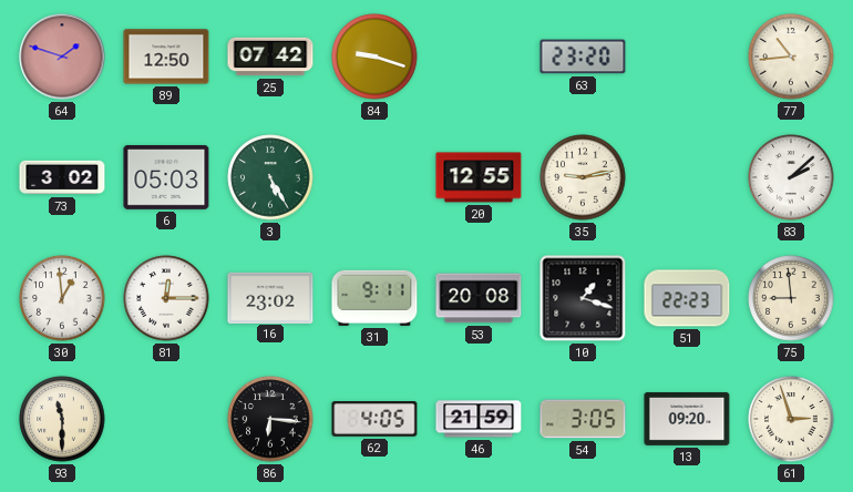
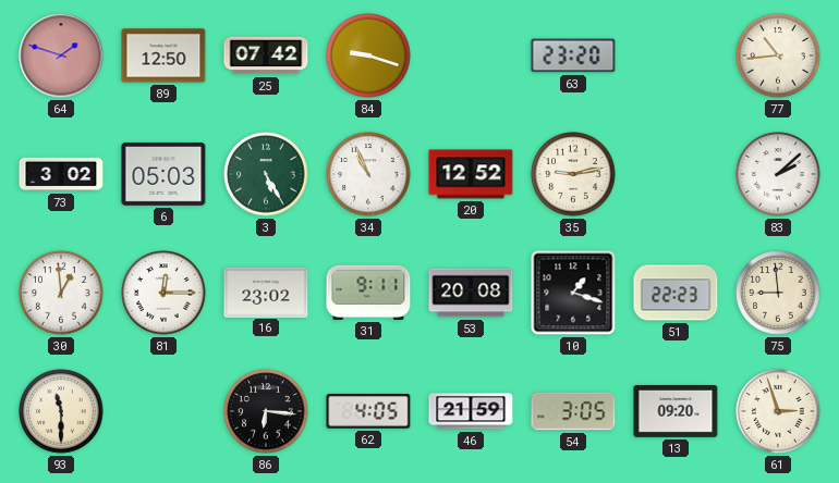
34: none -> 10:56 (368, 174)
20: 12:55 -> 12:52 (471, 174)
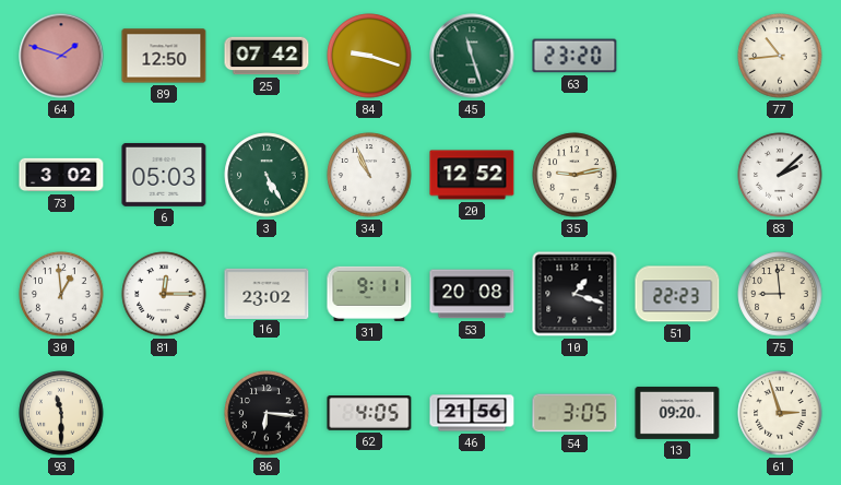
45: none -> 11:27 (472, 56)
46: 21:59 -> 21:56 (472, 413)
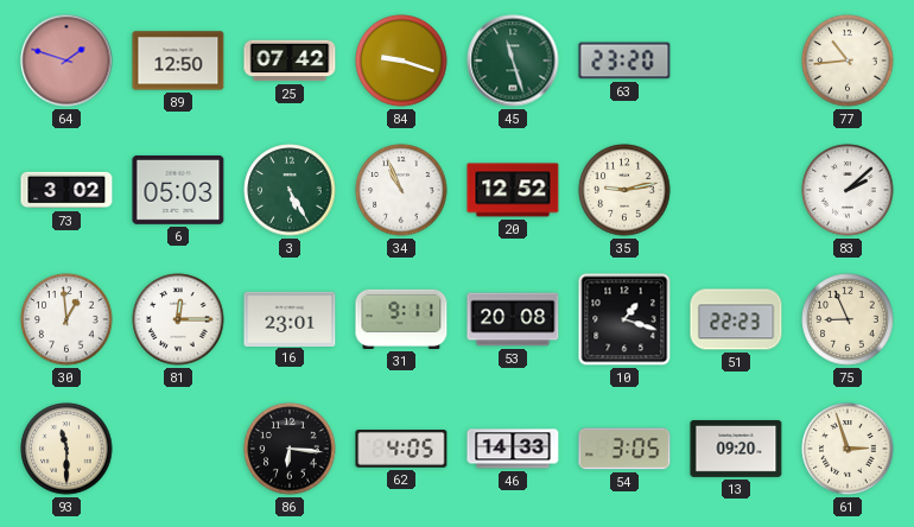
16: 23:02 -> 23:01 (290, 318)
75: 8:59 -> 8:56 (848, 319)
46: 21:56 -> 14:33 (513, 449)
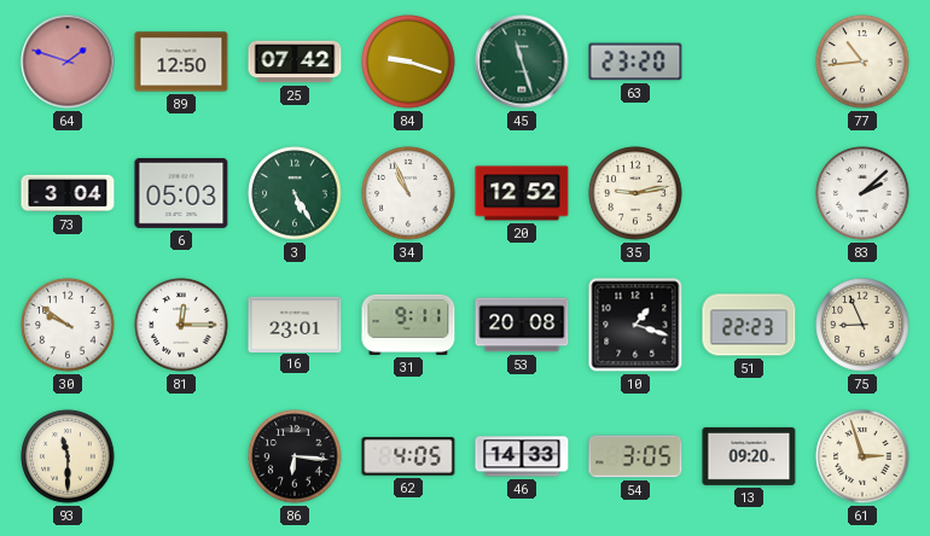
73: 3:02 -> 3:04 (68, 193)
30: 12:59 -> 9:51 (68, 325)
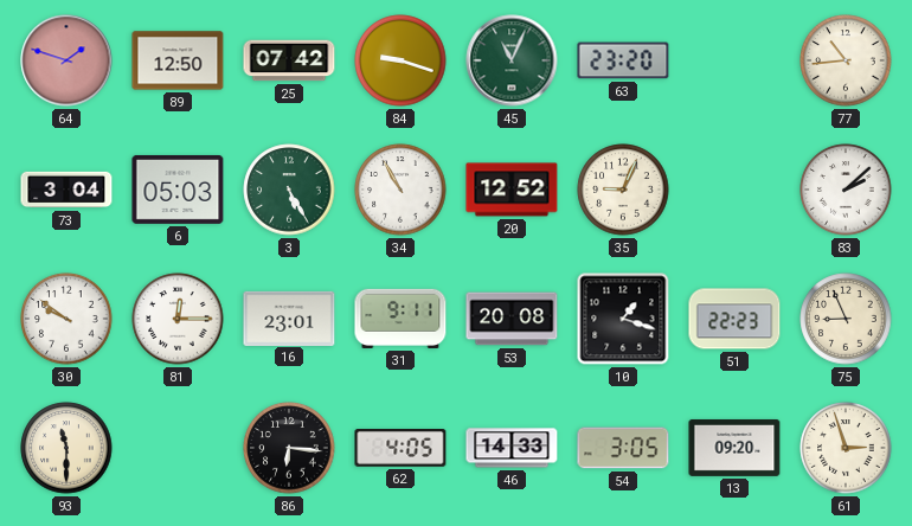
45: 11:27 -> 11:04 (512, 60)
34: 10:56 -> 10:55 (400, 190)
35: 9:13 -> 9:04 (623, 190)
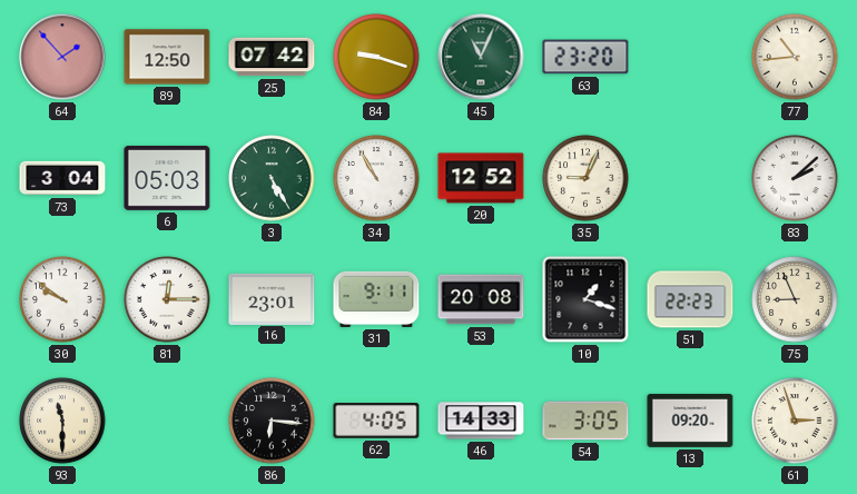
64: 1:48 -> 1:53 (62, 57)
